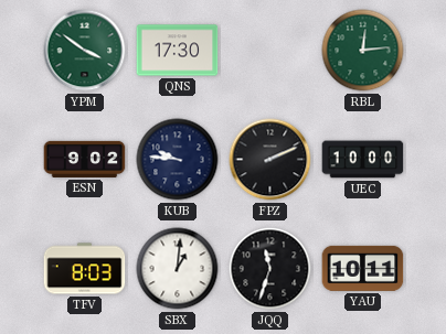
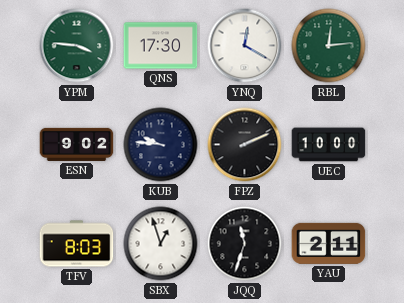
YPM: 3:51 -> 3:46 (77, 46)
YNQ: none -> 12:20 (245, 46)
SBX: 1:01 -> 12:57 (161, 244)
YAU: 10:11 -> 2:11 (329, 243)
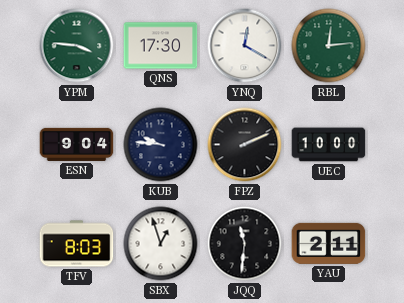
ESN: 9:02 -> 9:04 (77, 144)
JQQ: 11:33 -> 11:31 (245, 244)
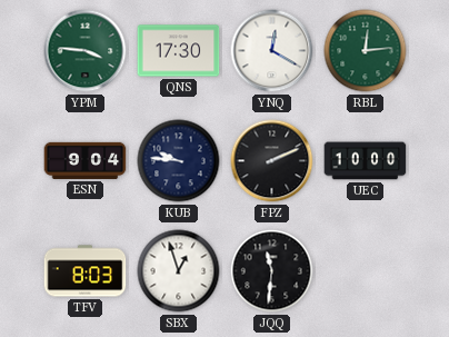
YAU: 2:11 -> none (329, 243)
